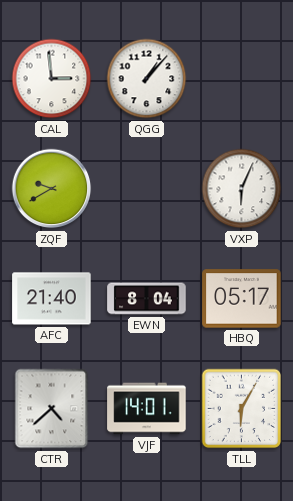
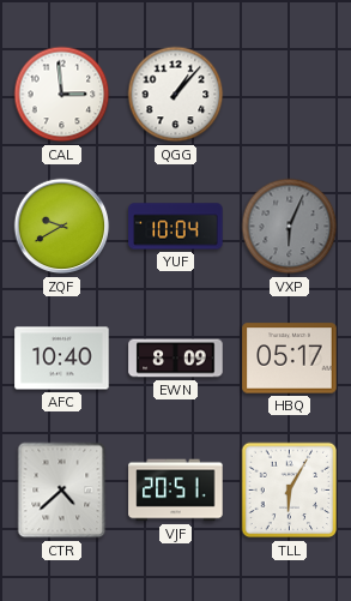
YUF: none -> 10:04 (176, 227)
VXP dial: white -> grey (290, 227)
AFC: 21:40 -> 10:40 (62, 359)
EWN: 8:04 -> 8:09 (176, 359)
VJF: 14:01 -> 20:51 (176, 491)
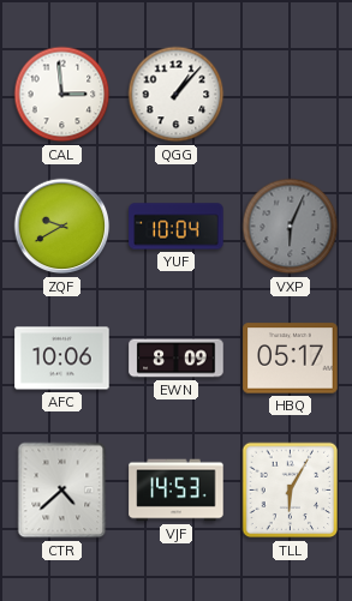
AFC: 10:40 -> 10:06 (62, 359)
VJF: 20:51 -> 14:53 (177, 491)
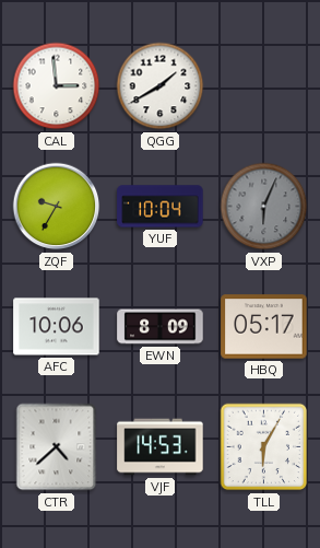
QGG: 1:07 -> 1:40 (161, 86)
ZQF: 9:40 -> 9:35 (57, 207)
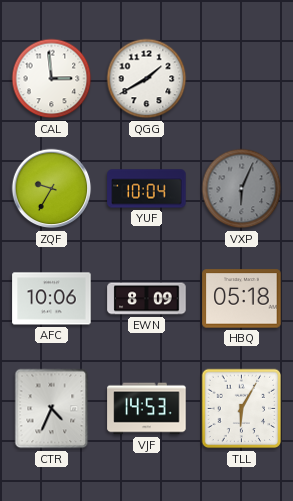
HBQ: 05:17 -> 05:18 (242, 299)
CTR: 4:38 -> 4:34 (52, 409)
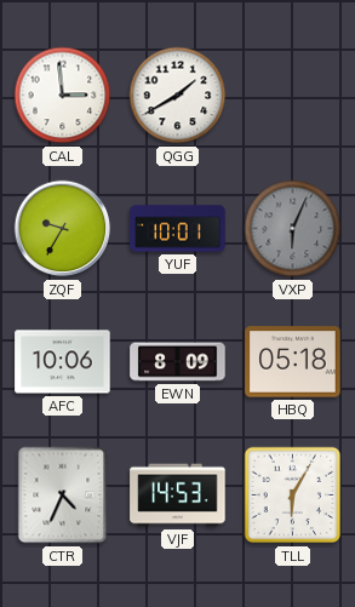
YUF: 10:04 -> 10:01 (178, 229)
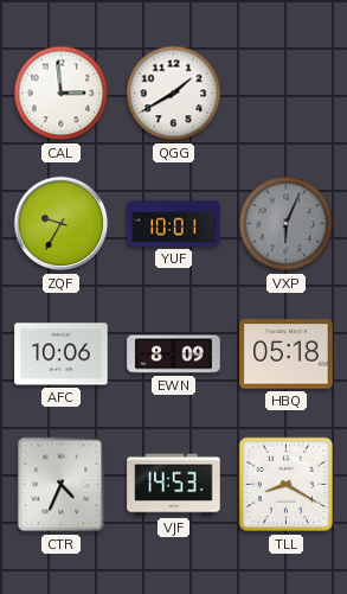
TLL: 6:05 -> 8:20 (287, 485)
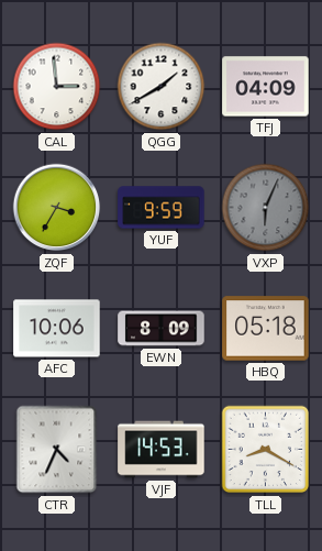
TFJ: none -> 04:09 (266, 87)
ZQF: 9:35 -> 3:35 (57, 208)
YUF: 10:01 -> 9:59 (162, 208)
